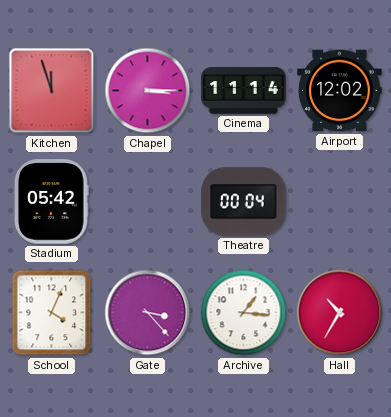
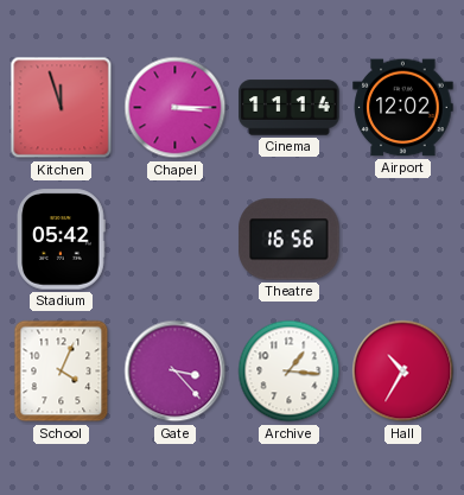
Theatre: 00:04 -> 16:56 (290, 240)
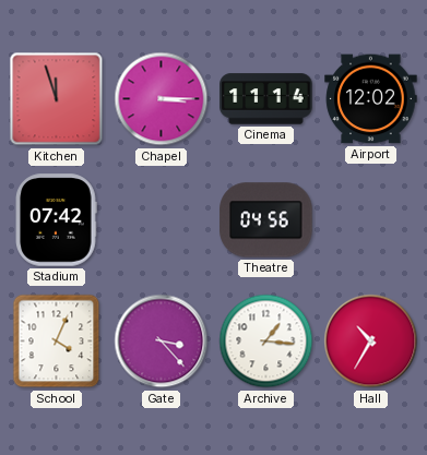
Stadium: 05:42 -> 07:42 (57, 220)
Theatre: 16:56 -> 04:56 (266, 220)
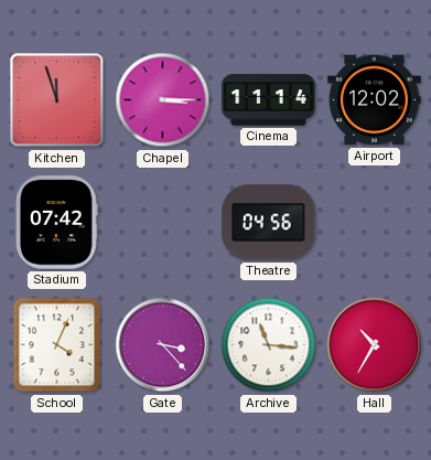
Archive: 1:16 -> 11:16 (269, 345)
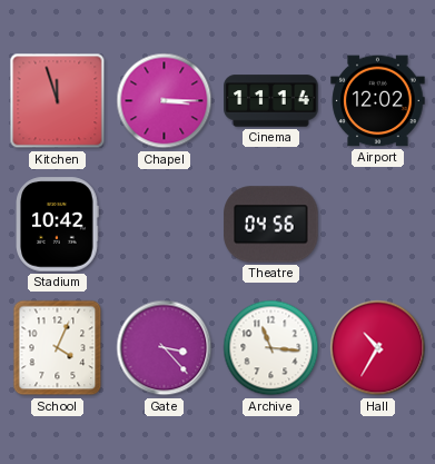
Stadium: 07:42 -> 10:42 (58, 225)
